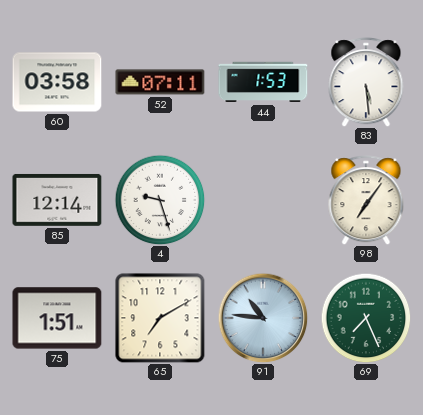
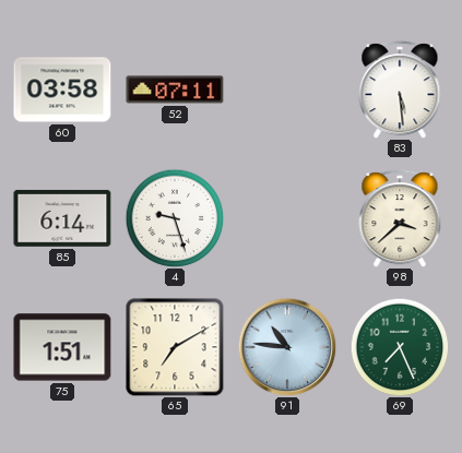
44: 1:53 -> none (263, 82)
85: 12:14 -> 6:14 (62, 218)
98: 7:06 -> 3:38 (400, 218)
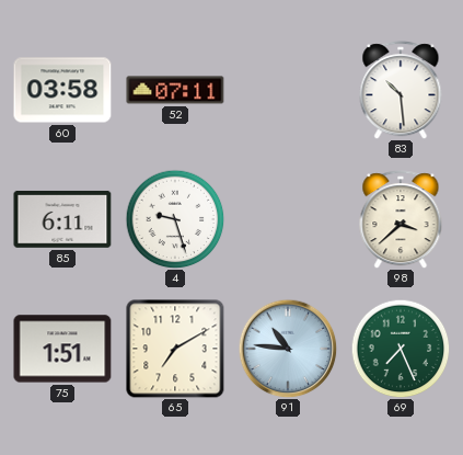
83: 5:29 -> 10:29 (401, 90)
85: 6:14 -> 6:11 (62, 219)
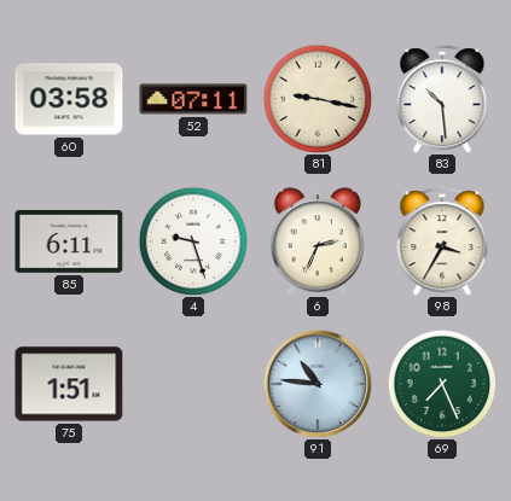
81: none -> 9:17 (318, 99)
6: none -> 2:34 (317, 241)
98: 3:38 -> 3:35 (442, 241)
65: 7:10 -> none (175, 349)
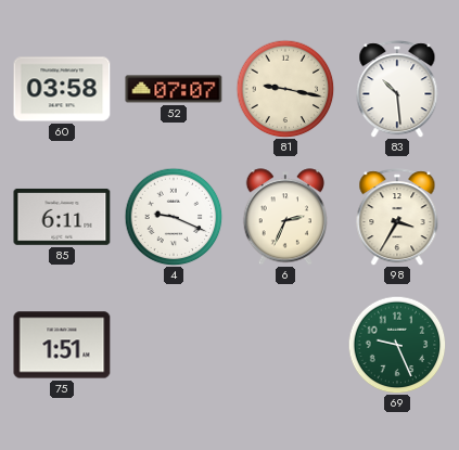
52: 07:11 -> 07:07 (174, 89)
4: 9:27 -> 9:19 (174, 217)
91: 10:46 -> none (318, 384)
69: 7:26 -> 9:26 (397, 345)
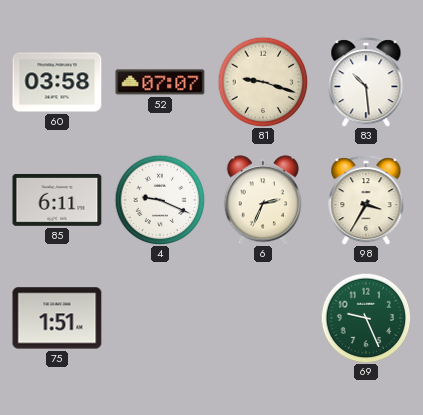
81: 9:17 -> 9:18 (263, 82)
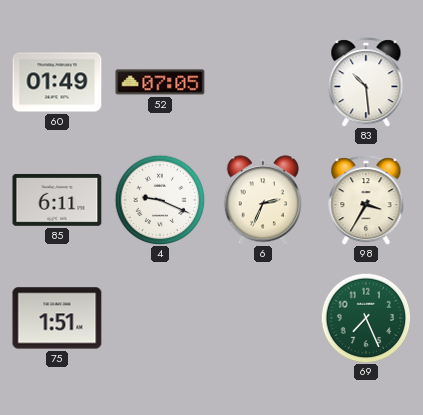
60: 03:58 -> 01:49 (57, 82)
52: 07:07 -> 07:05 (160, 82)
81: 9:18 -> none (263, 82)
69: 9:26 -> 7:26 (366, 318)
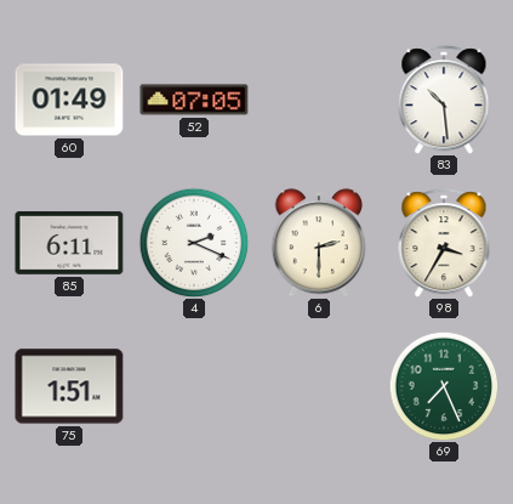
4: 9:19 -> 2:19 (194, 243)
6: 2:34 -> 2:30 (318, 243)
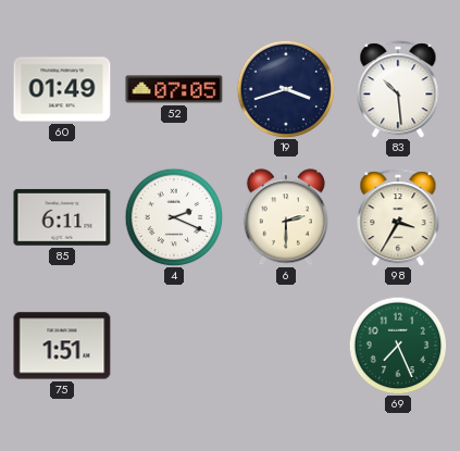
19: none -> 3:42 (286, 89)
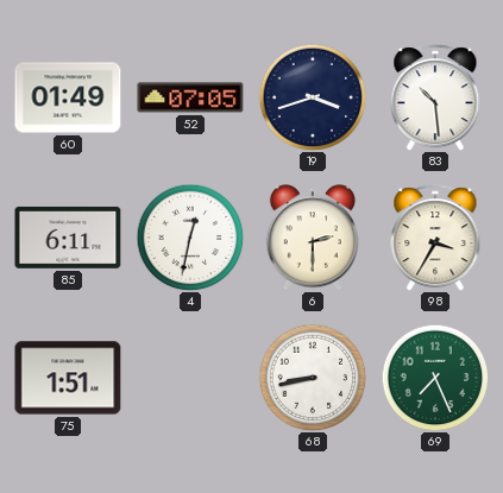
4: 2:19 -> 12:32 (190, 238)
68: none -> 8:43 (313, 378)
